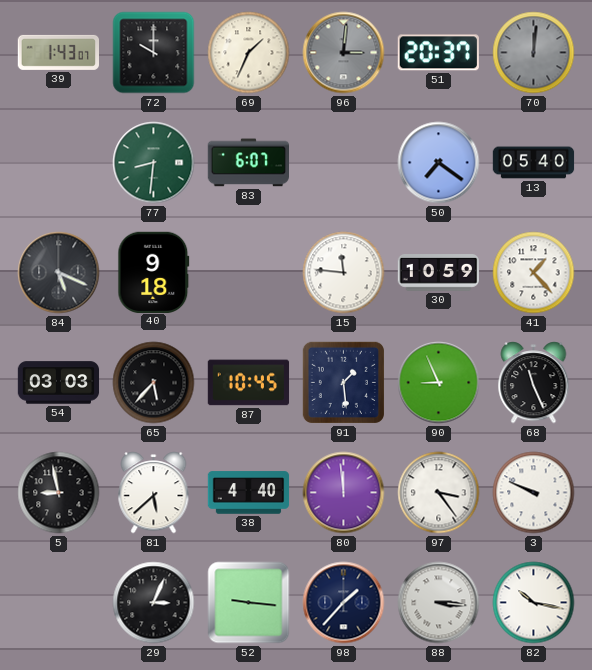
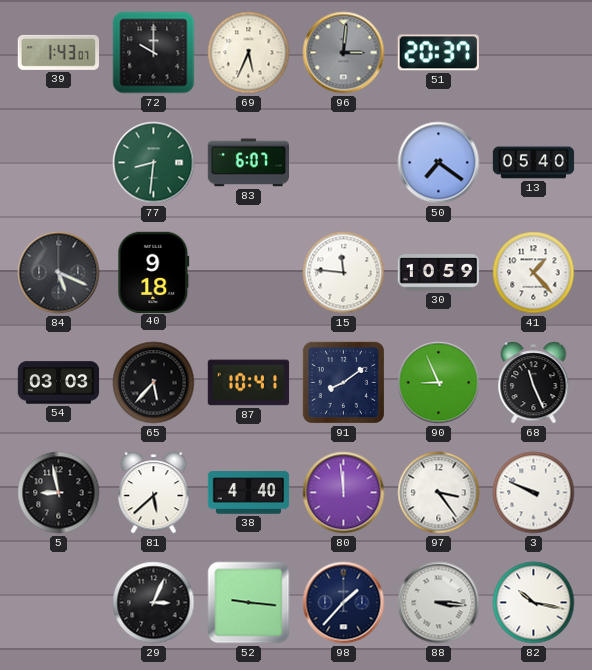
69: 1:34 -> 5:34 (249, 53)
70: 12:01 -> none (534, 53)
87: 10:45 -> 10:41 (249, 383)
91: 1:29 -> 8:09 (343, 382)
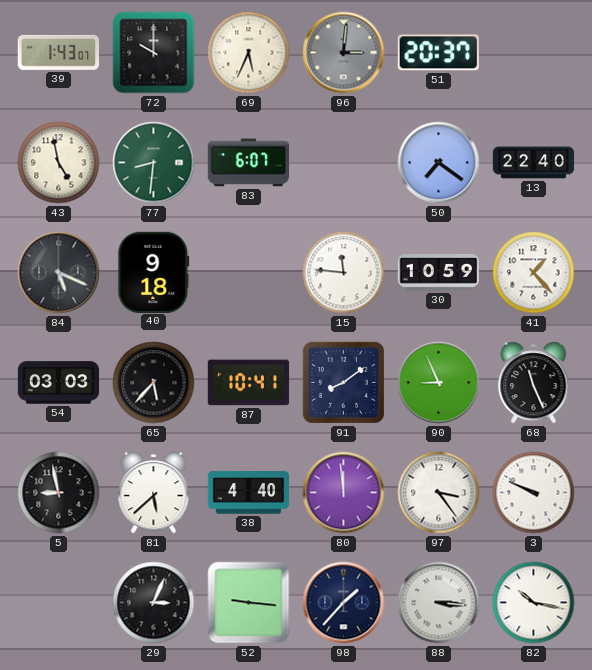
43: none -> 4:58 (59, 163)
13: 05:40 -> 22:40 (534, 163)
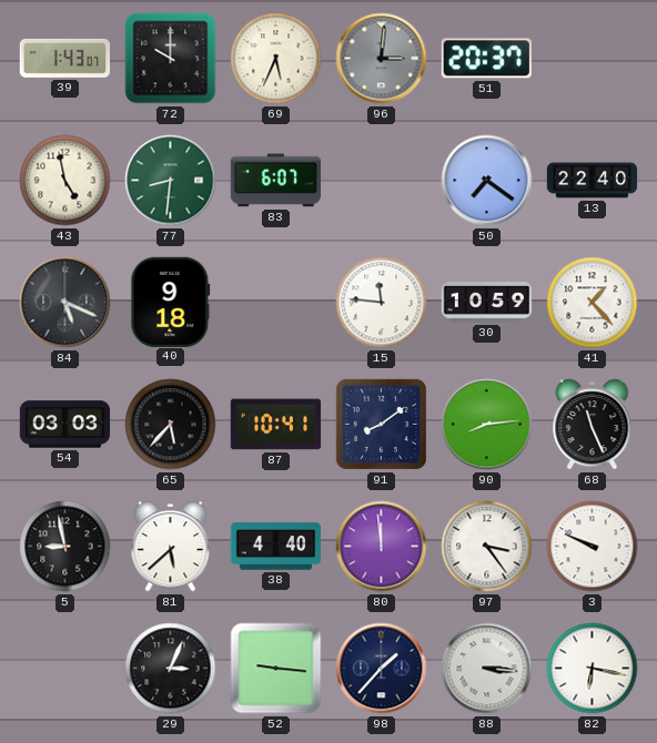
90: 8:56 -> 8:14 (487, 425)
82: 10:17 -> 6:17 (593, 669)
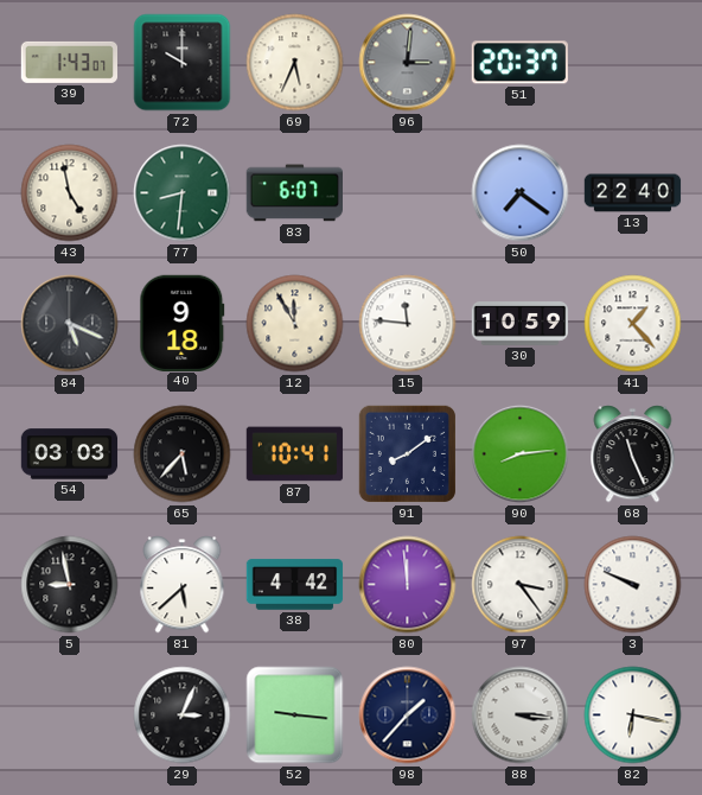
12: none -> 11:55 (295, 324)
38: 4:40 -> 4:42 (295, 585)
